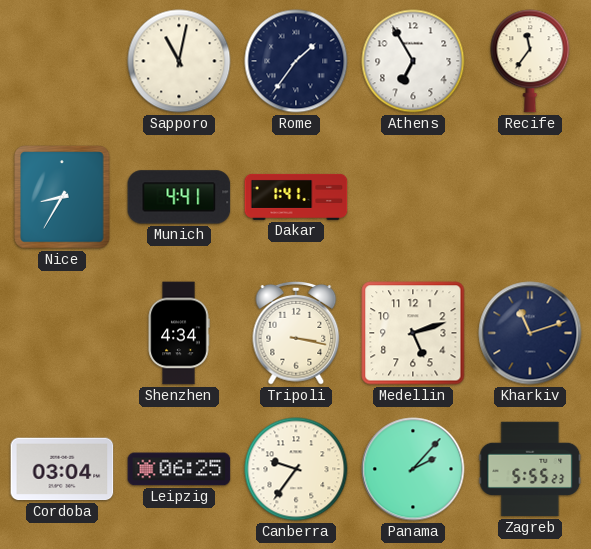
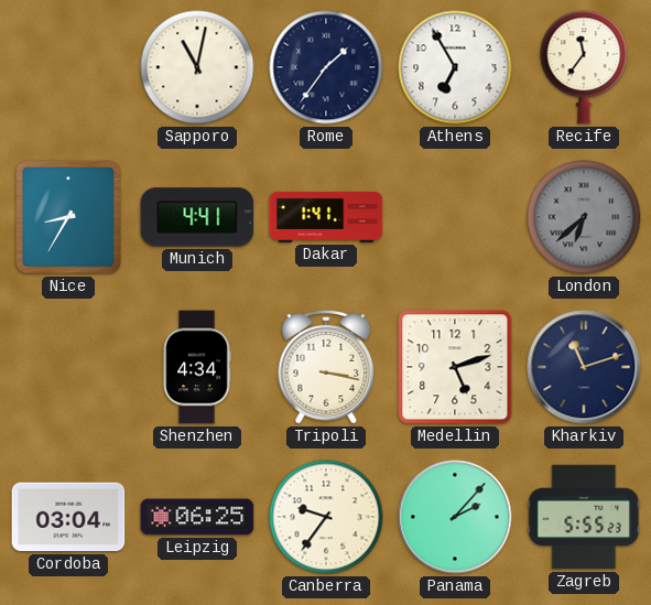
London: none -> 6:38 (584, 217)
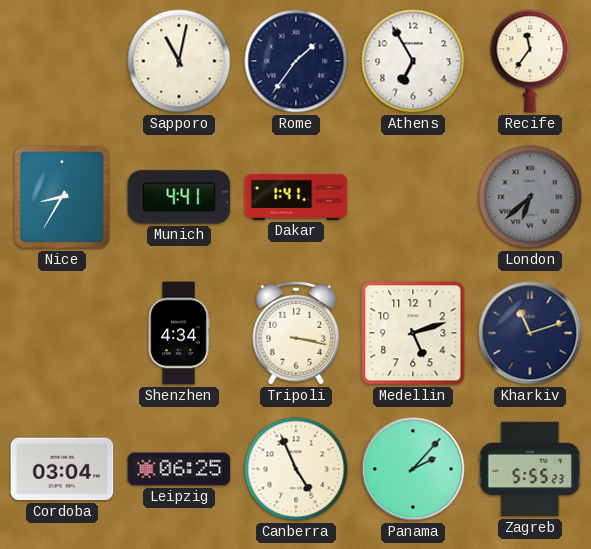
Canberra: 9:36 -> 4:56 (296, 469)
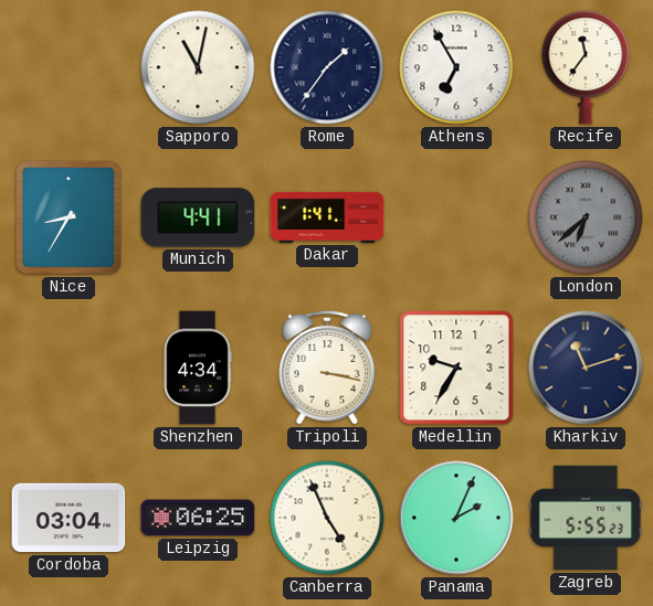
Medellin: 5:12 -> 9:35 (456, 368)
Panama: 2:07 -> 2:04 (456, 518)
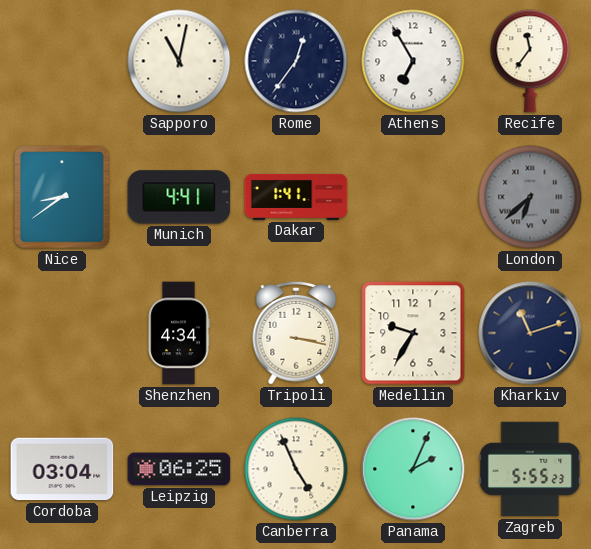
Rome: 1:36 -> 12:36 (296, 61)
Nice: 8:35 -> 8:39 (62, 197)
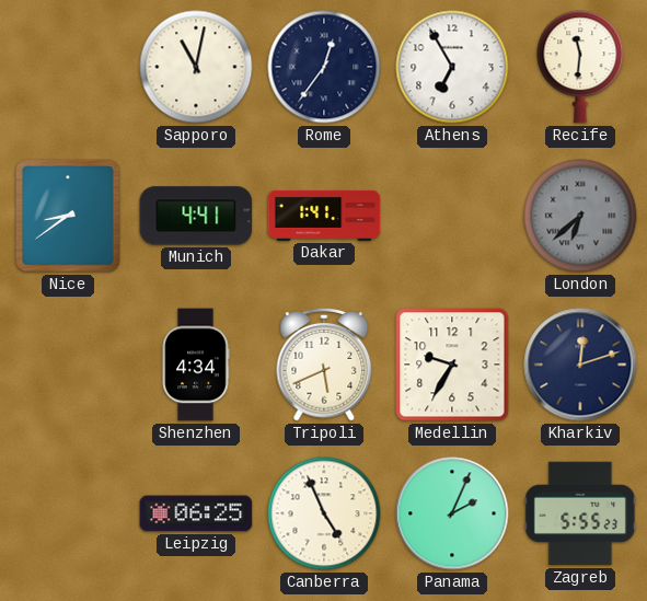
Recife: 11:36 -> 11:31 (580, 67)
Tripoli: 3:17 -> 5:41 (324, 365)
Kharkiv: 11:12 -> 12:12 (580, 365)
Cordoba: 03:04 -> none (62, 469)
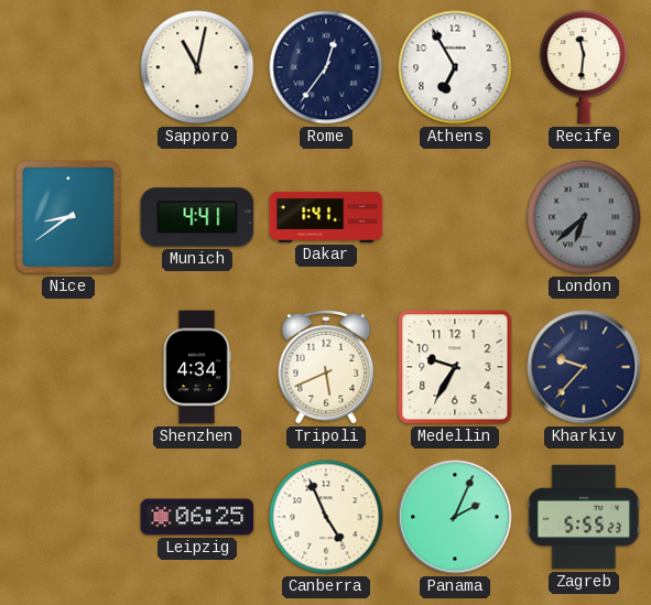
Kharkiv: 12:12 -> 9:37 (584, 367)
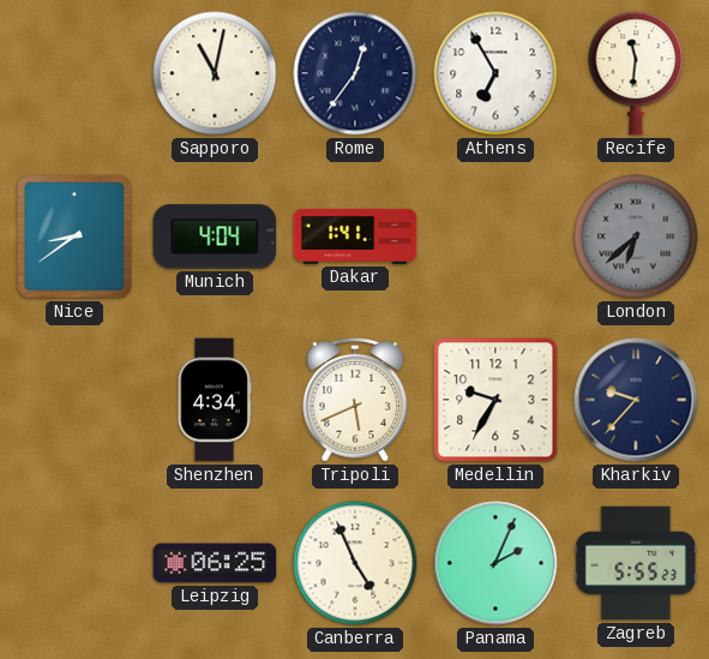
Munich: 4:41 -> 4:04 (215, 236)
